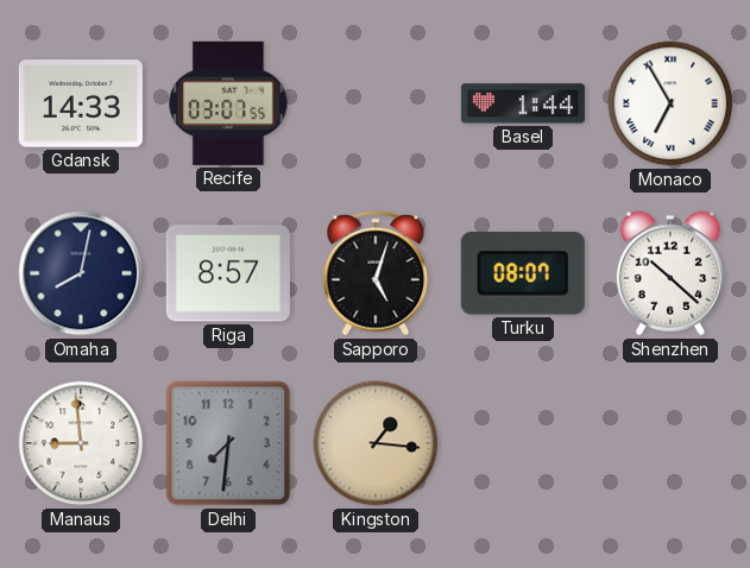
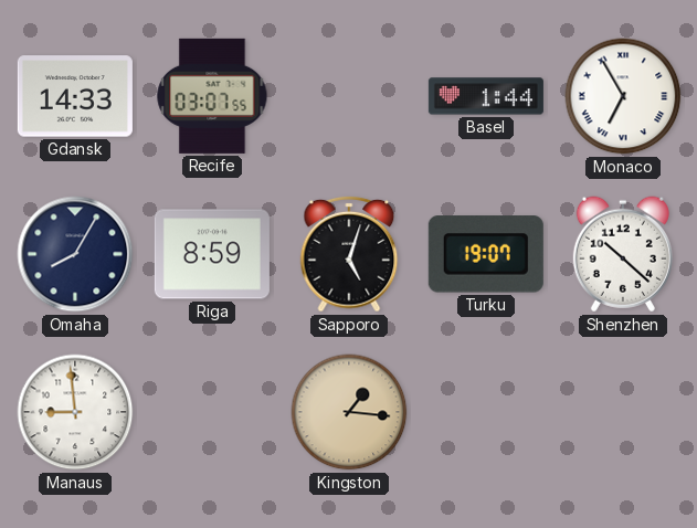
Omaha: 8:02 -> 8:05 (75, 254)
Riga: 8:57 -> 8:59 (212, 254)
Turku: 08:07 -> 19:07 (486, 254)
Delhi: 7:31 -> none (228, 443)
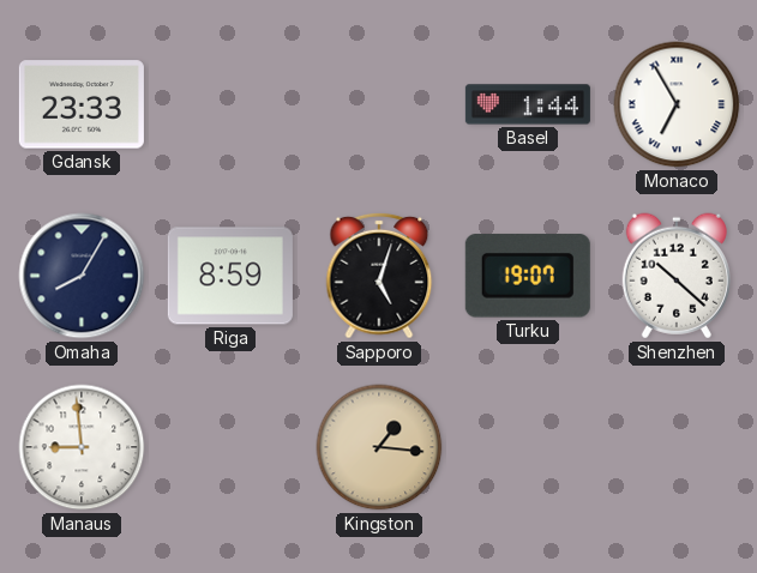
Gdansk: 14:33 -> 23:33 (82, 104)
Recife: 03:07 -> none (212, 96)
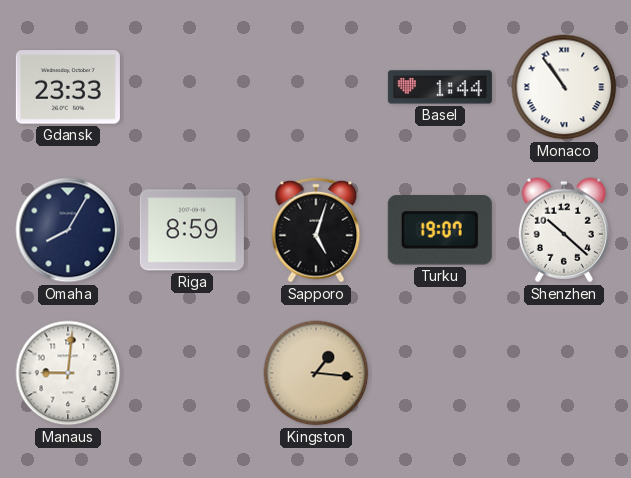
Monaco: 6:55 -> 10:54 (564, 87)
Manaus: 8:59 -> 9:01 (68, 373)
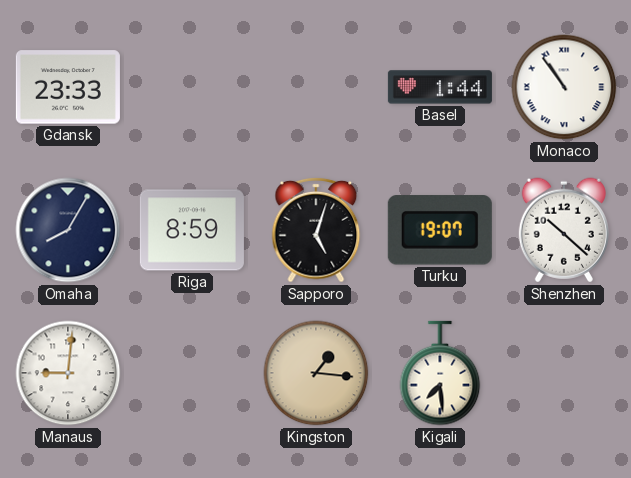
Kigali: none -> 7:29 (440, 373)
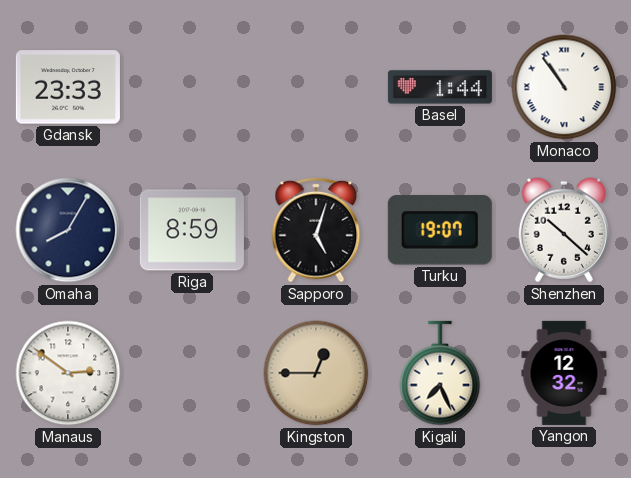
Manaus: 9:01 -> 2:51 (68, 373)
Kingston: 1:16 -> 12:45 (316, 373)
Kigali: 7:29 -> 7:26 (440, 373)
Yangon: none -> 12:32 (564, 373)
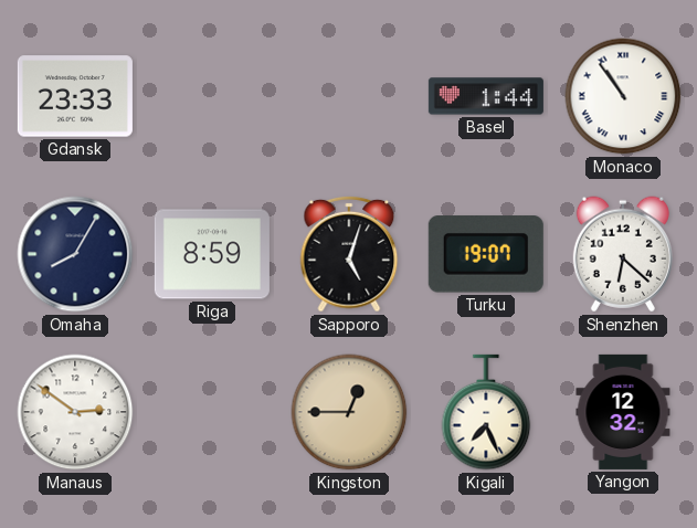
Shenzhen: 10:22 -> 6:22 (623, 254)
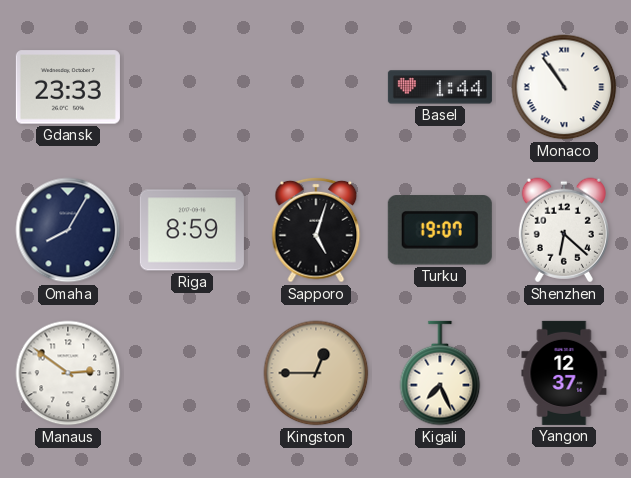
Yangon: 12:32 -> 12:37 (564, 373)
